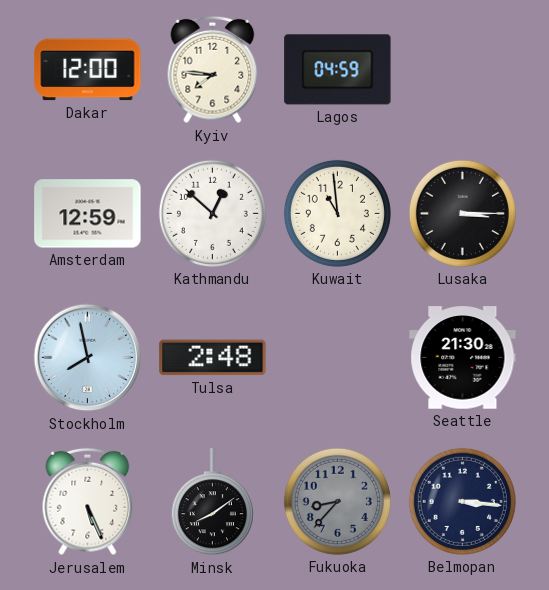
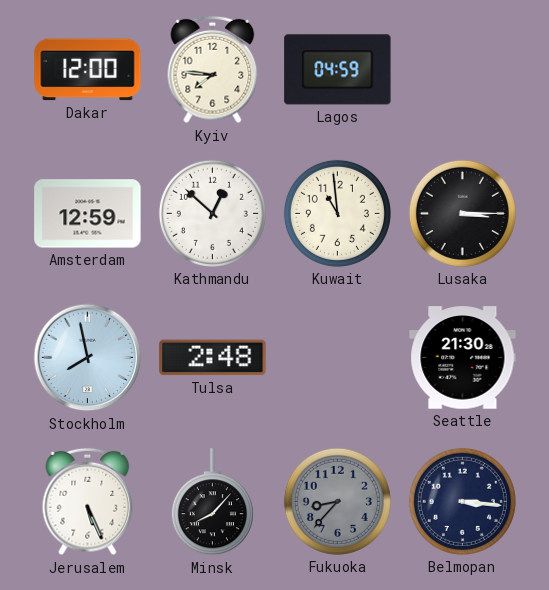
Minsk: 8:09 -> 8:07 (212, 502)
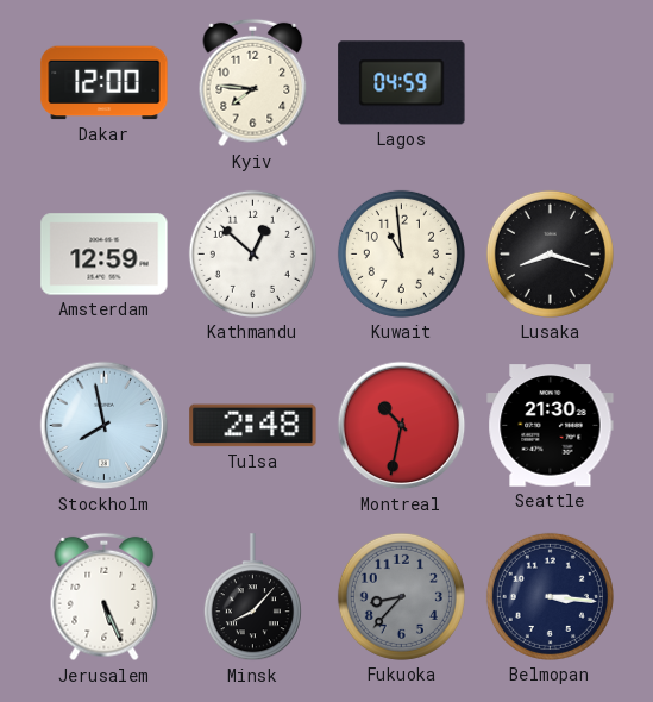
Lusaka: 3:15 -> 8:18 (550, 253)
Montreal: none -> 10:32 (402, 426)
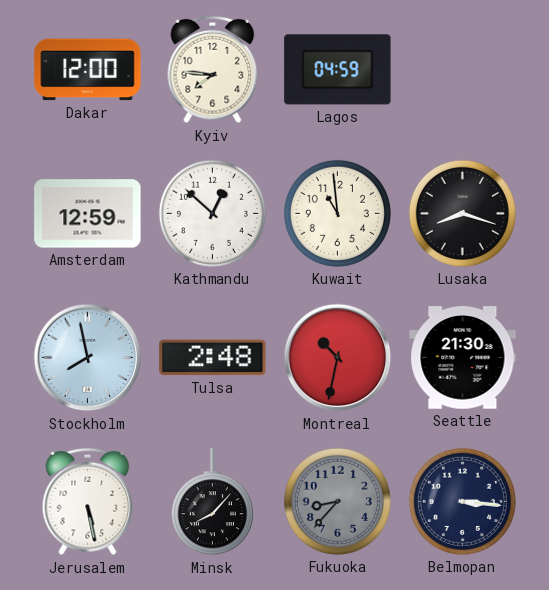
Jerusalem: 5:26 -> 5:28 (88, 502)
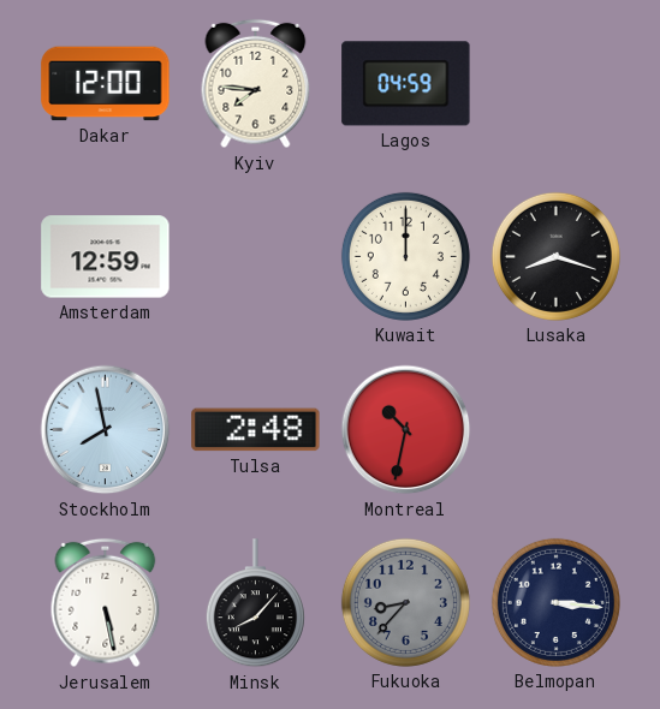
Kathmandu: 12:52 -> none (212, 213)
Kuwait: 10:59 -> 12:00 (405, 256)
Seattle: 21:30 -> none (463, 358)
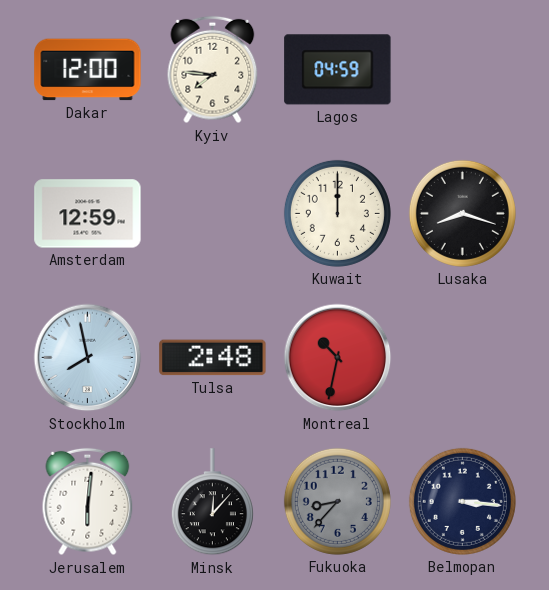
Jerusalem: 5:28 -> 6:01 (88, 502)
Minsk: 8:07 -> 12:07 (212, 502)
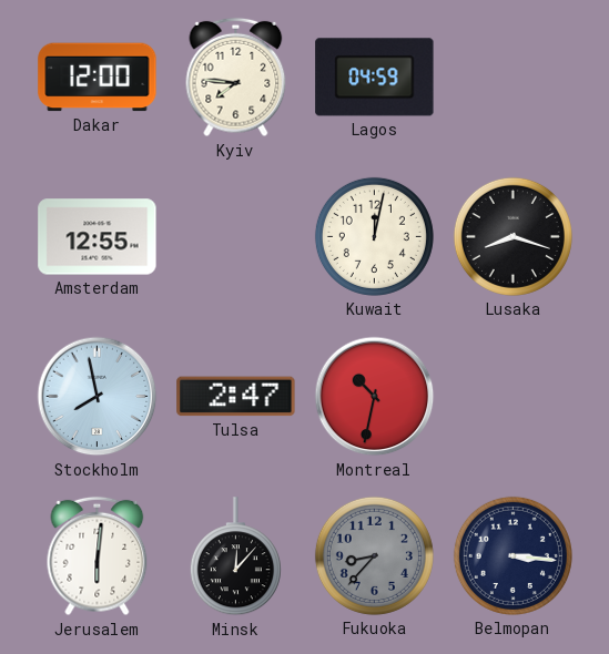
Amsterdam: 12:59 -> 12:55 (98, 237)
Kuwait: 12:00 -> 12:02 (374, 236)
Tulsa: 2:48 -> 2:47 (236, 397)
